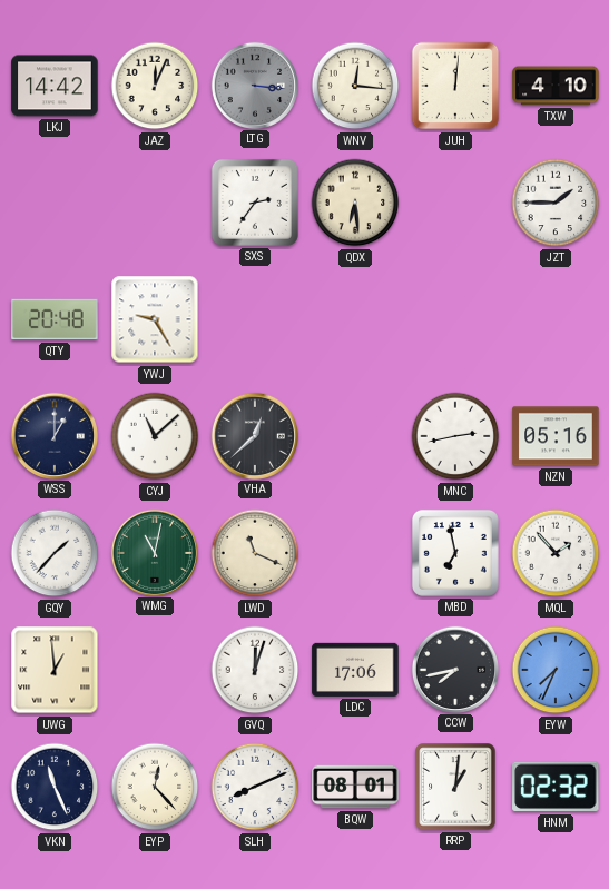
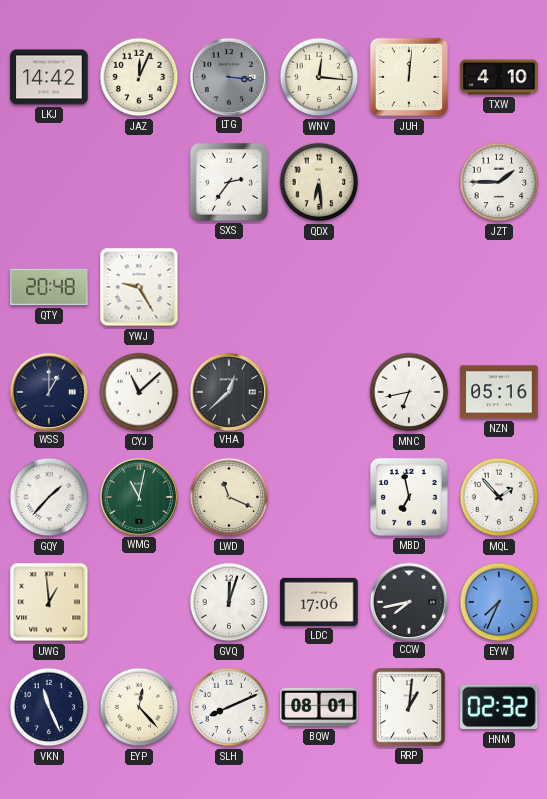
MNC: 2:43 -> 6:43 (409, 392)
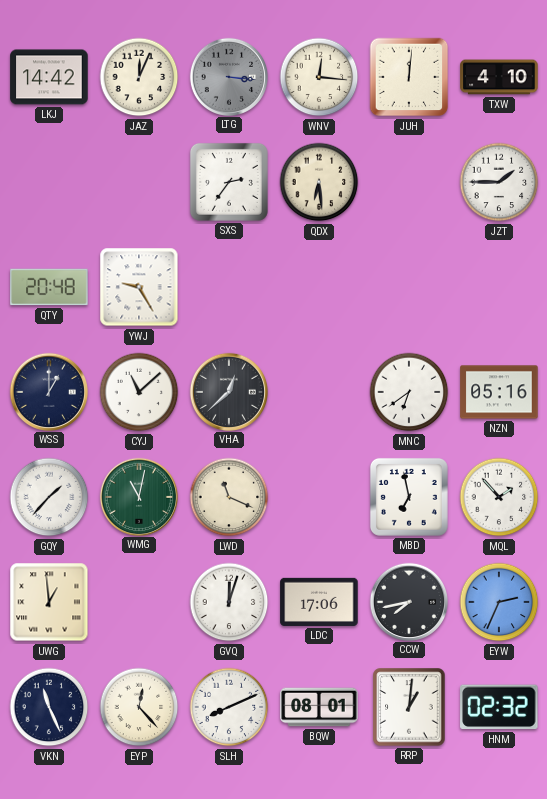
MNC: 6:43 -> 6:39 (409, 392)
EYW: 7:34 -> 2:34 (499, 602)
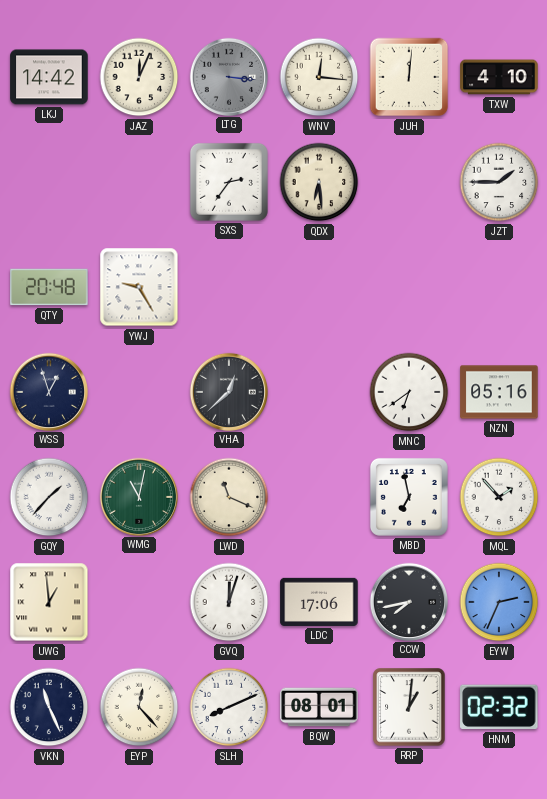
WSS: 1:00 -> 12:57 (48, 391)
CYJ: 11:08 -> none (139, 392)
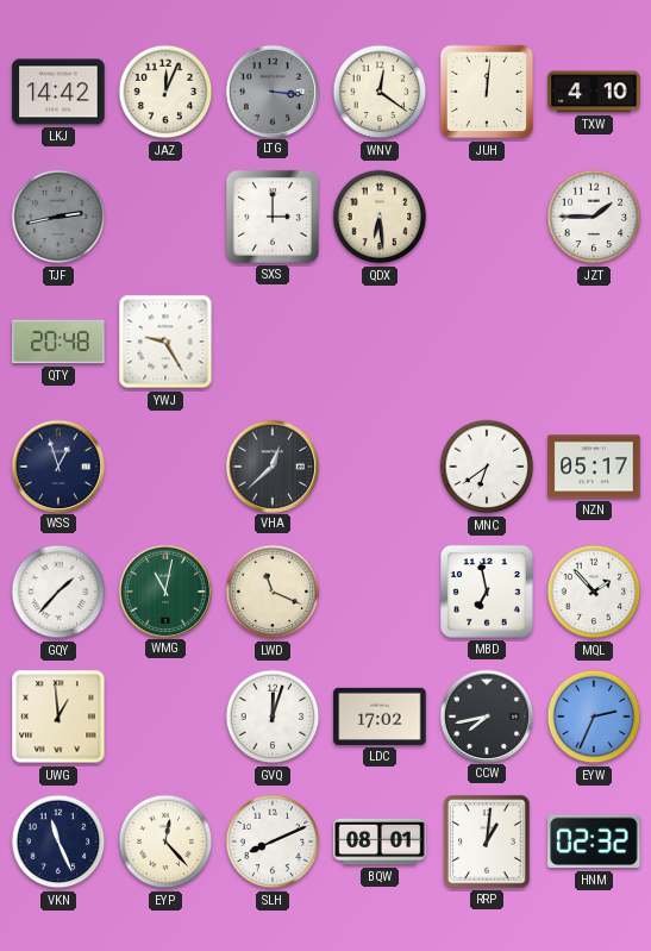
WNV: 12:16 -> 12:21 (380, 92)
TJF: none -> 2:43 (58, 217)
SXS: 2:36 -> 3:00 (273, 217)
NZN: 05:16 -> 05:17 (594, 467)
LDC: 17:06 -> 17:02 (380, 717)
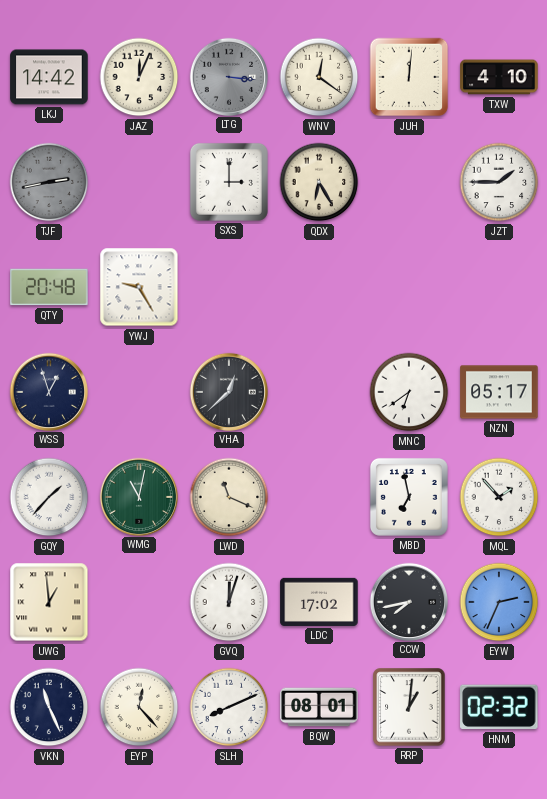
QDX: 6:29 -> 6:25 (319, 182)
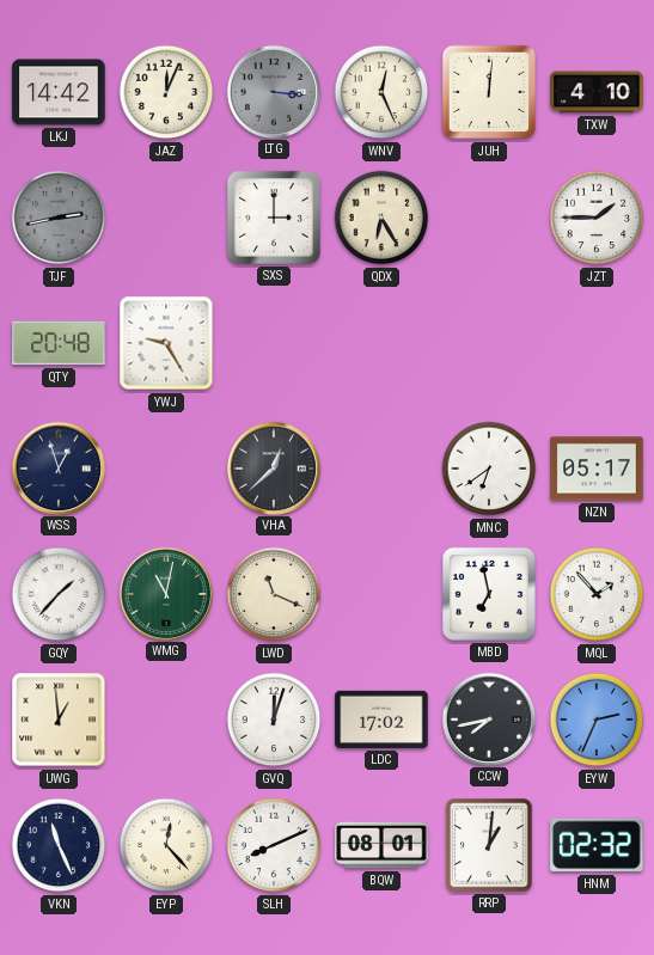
WNV: 12:21 -> 12:26 (381, 92)
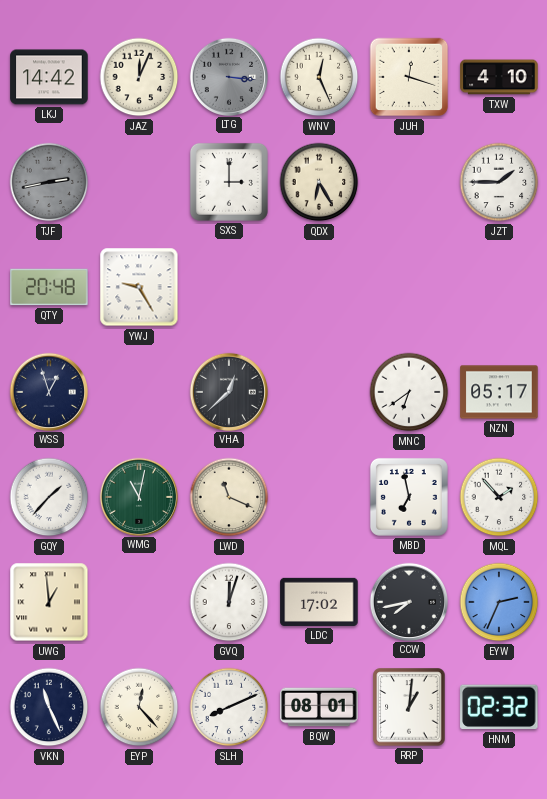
JUH: 12:01 -> 12:18 (409, 77)
